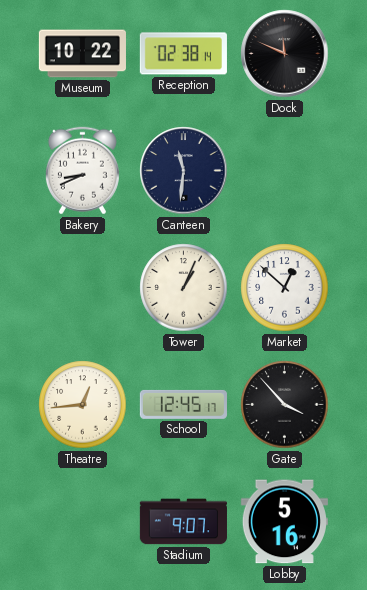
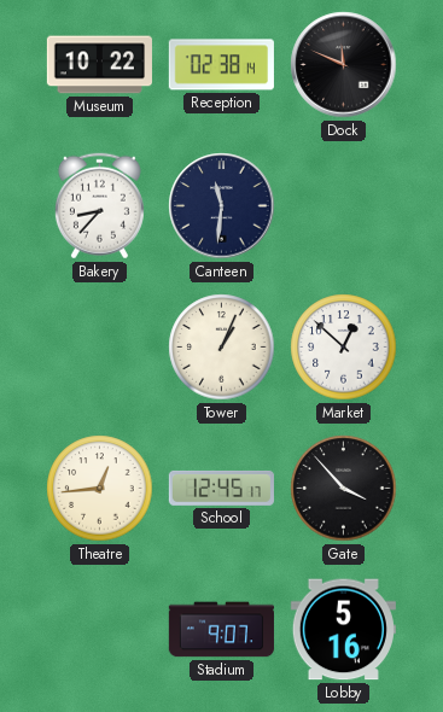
Bakery: 8:41 -> 8:37 (99, 206)
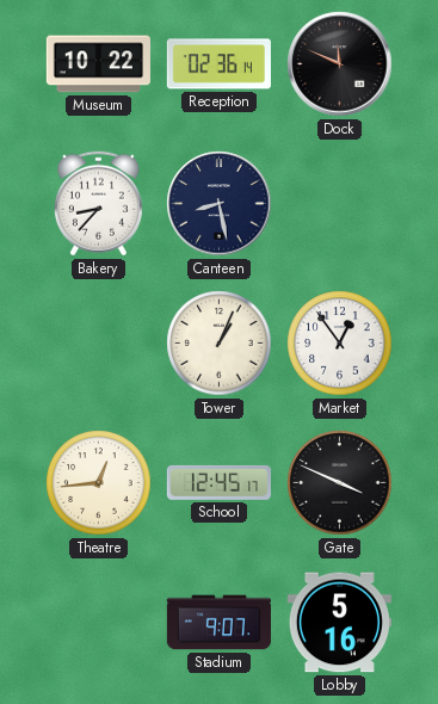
Reception: 02:38 -> 02:36 (218, 64)
Canteen: 11:31 -> 8:28 (220, 204)
Market: 12:52 -> 12:54 (340, 344)
Gate: 3:53 -> 3:49 (340, 483)
